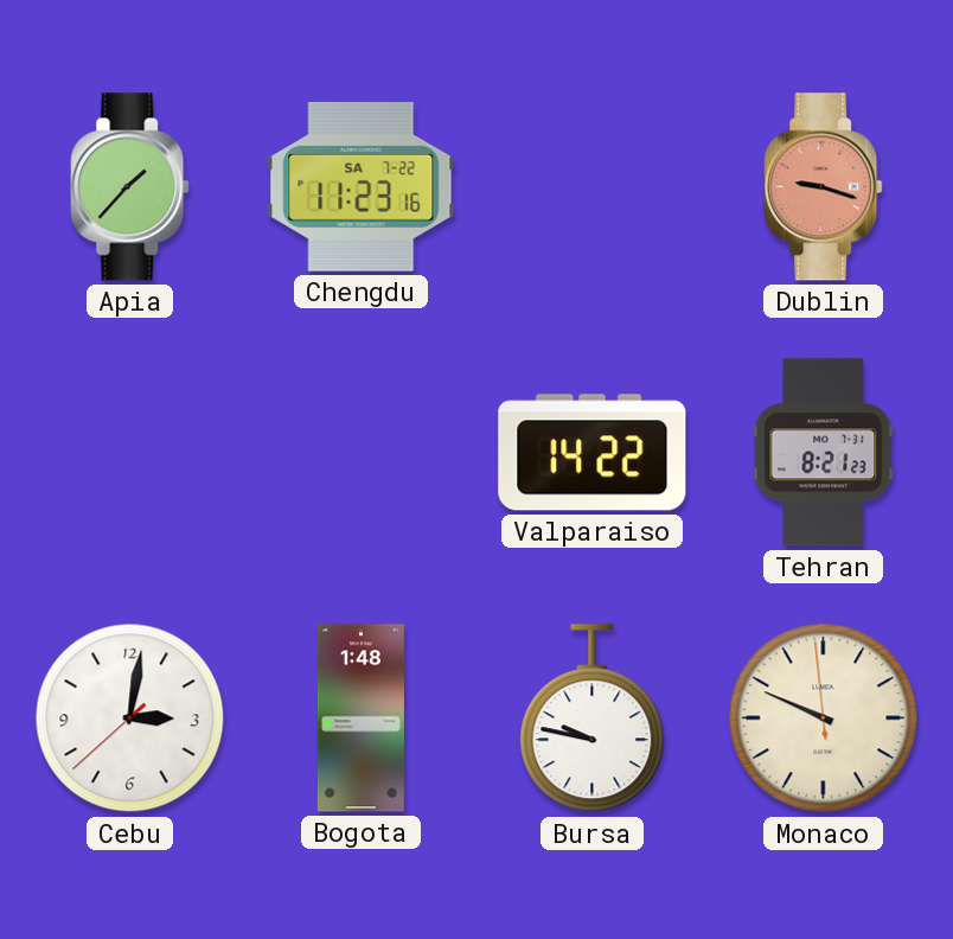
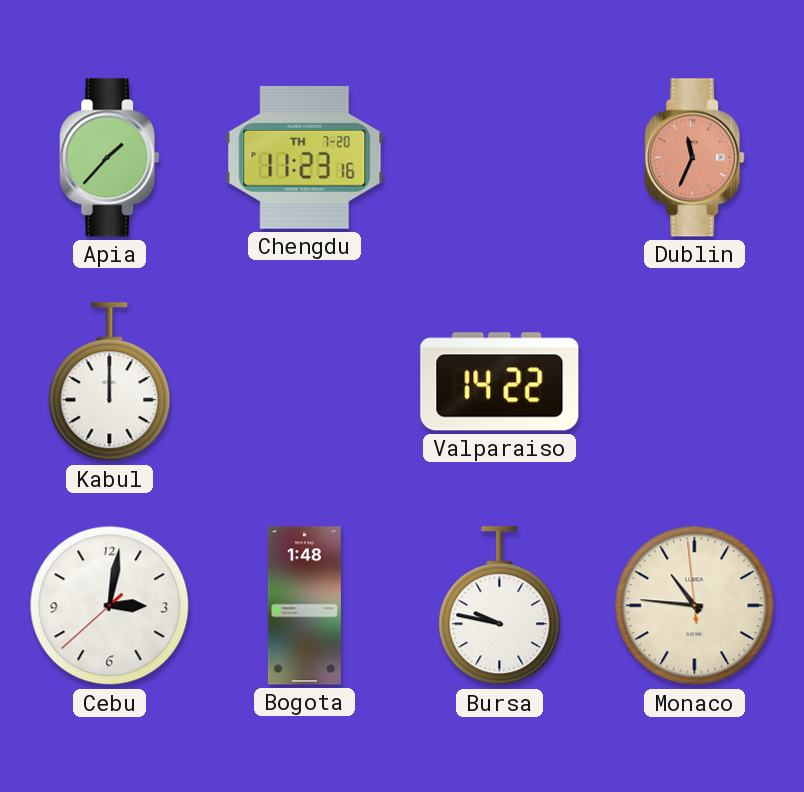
Chengdu date: SA 7-22 -> TH 7-20 (305, 157)
Dublin: 9:18 -> 11:34 (695, 158)
Kabul: none -> 12:00 (110, 382)
Tehran: 8:21 -> none (824, 453)
Monaco: 9:48 -> 10:45 (695, 606)
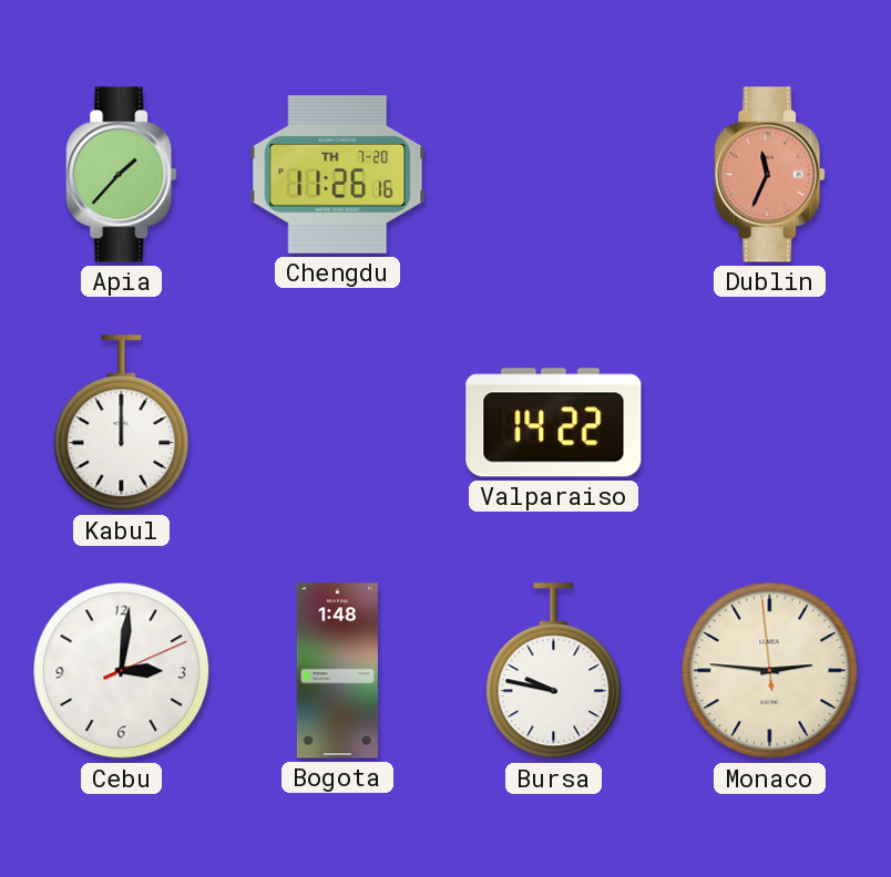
Chengdu: 11:23 -> 11:26 (338, 174)
Cebu: 3:01:38 -> 3:01:11 (122, 671)
Monaco: 10:45 -> 2:45 (770, 671)
